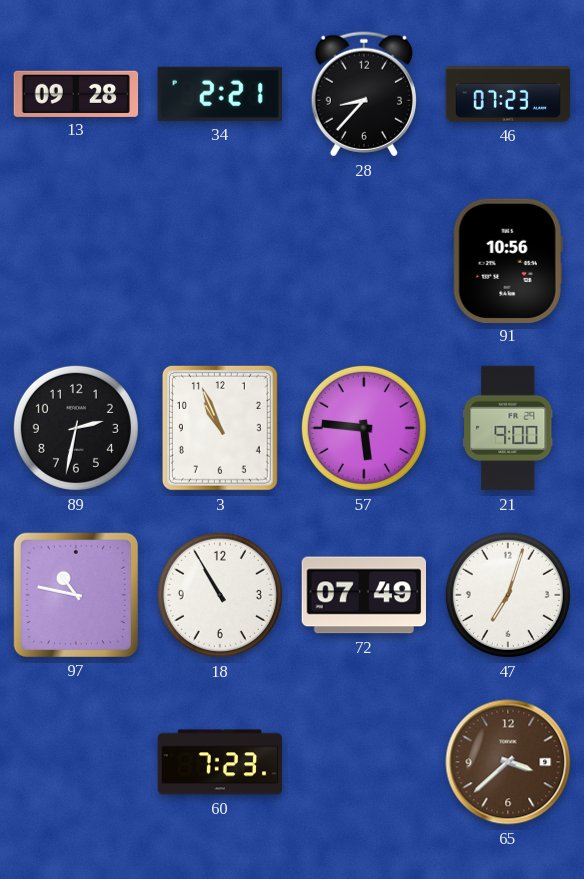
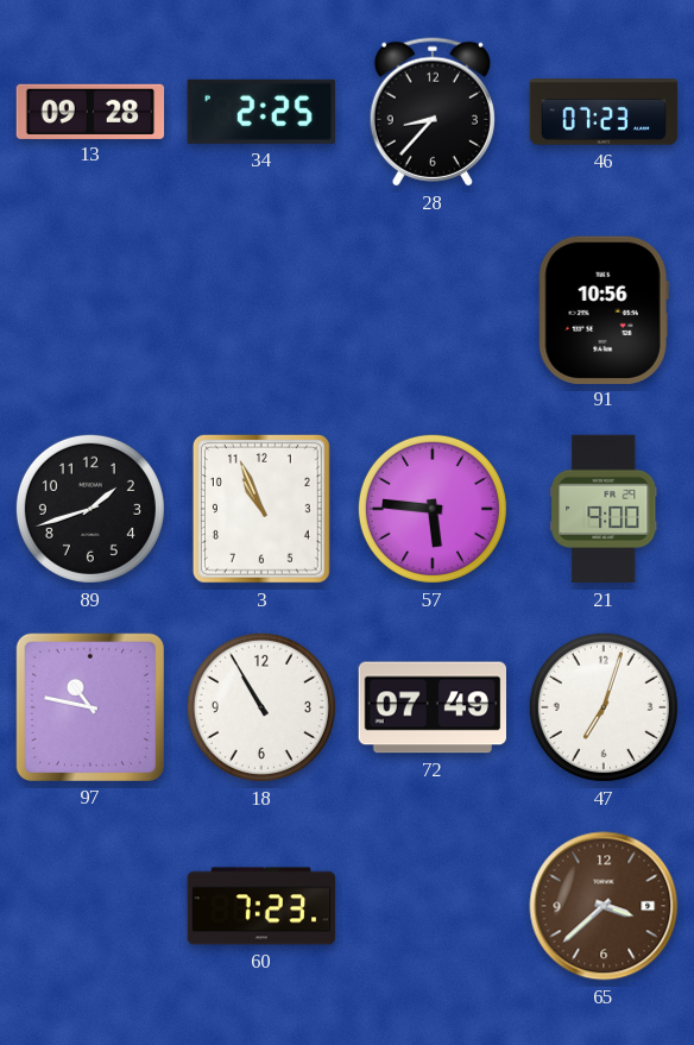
34: 2:21 -> 2:25 (261, 112)
89: 2:32 -> 1:42 (90, 509)
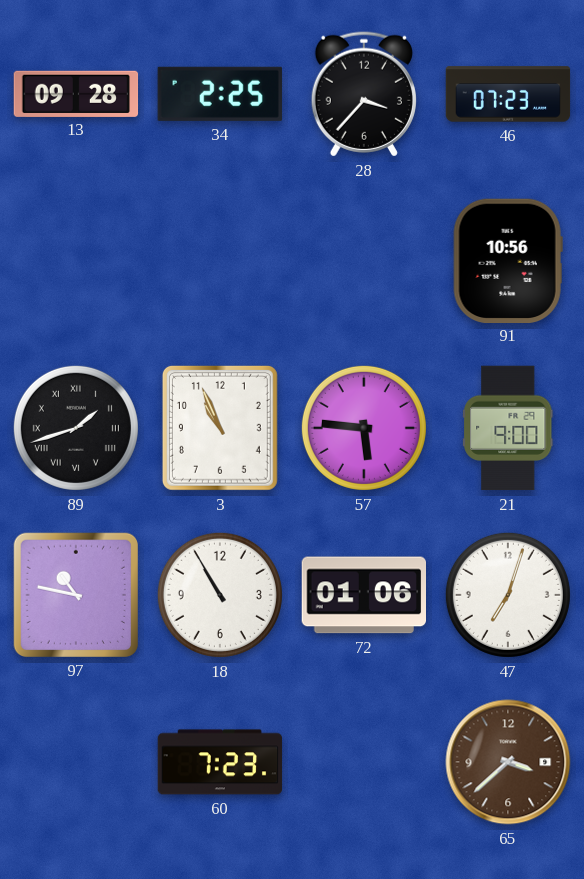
28: 8:37 -> 3:37 (364, 94)
89 numerals: Arabic -> Roman (76, 428)
72: 07:49 -> 01:06 (363, 595)
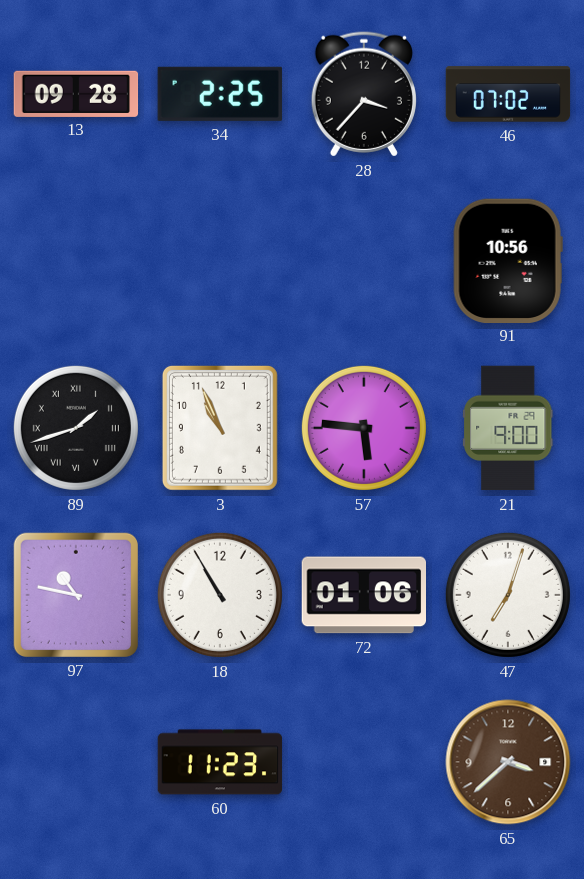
46: 07:23 -> 07:02 (508, 94)
60: 7:23 -> 11:23 (220, 762)
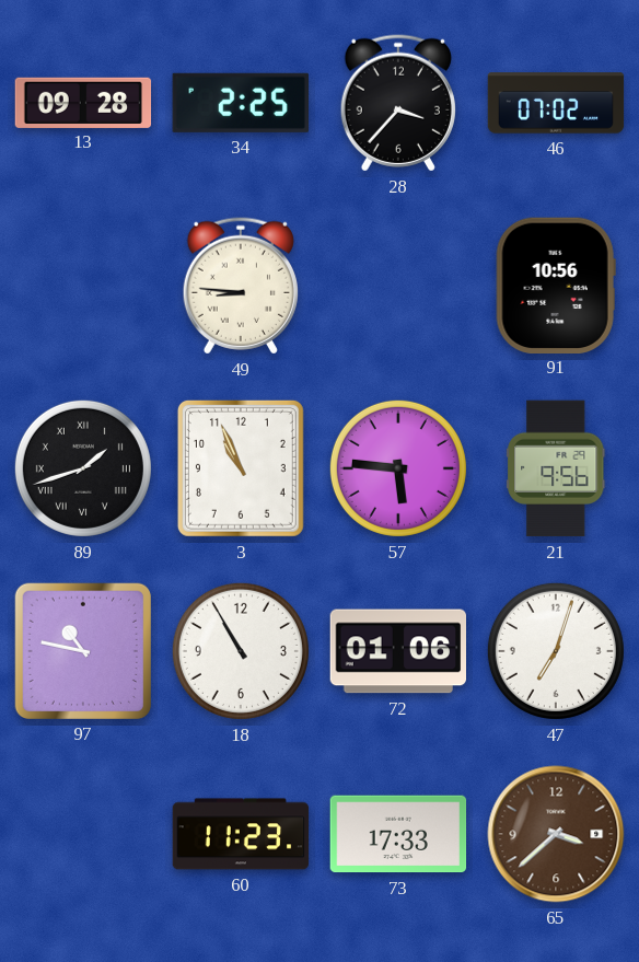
49: none -> 8:46 (241, 286)
21: 9:00 -> 9:56 (556, 468)
73: none -> 17:33 (398, 834)
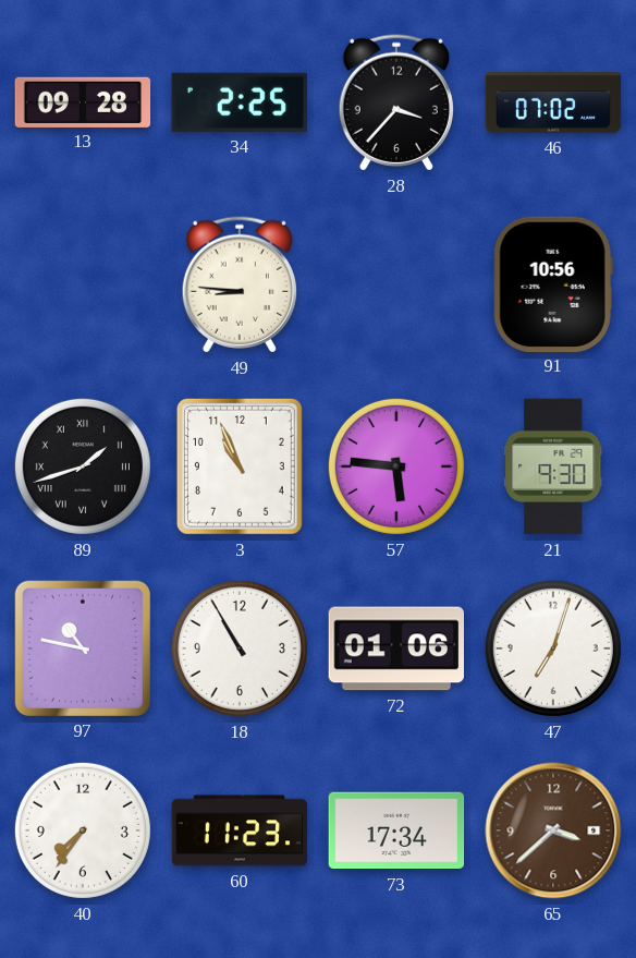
21: 9:56 -> 9:30 (553, 466)
40: none -> 7:36 (83, 830)
73: 17:33 -> 17:34 (396, 830)
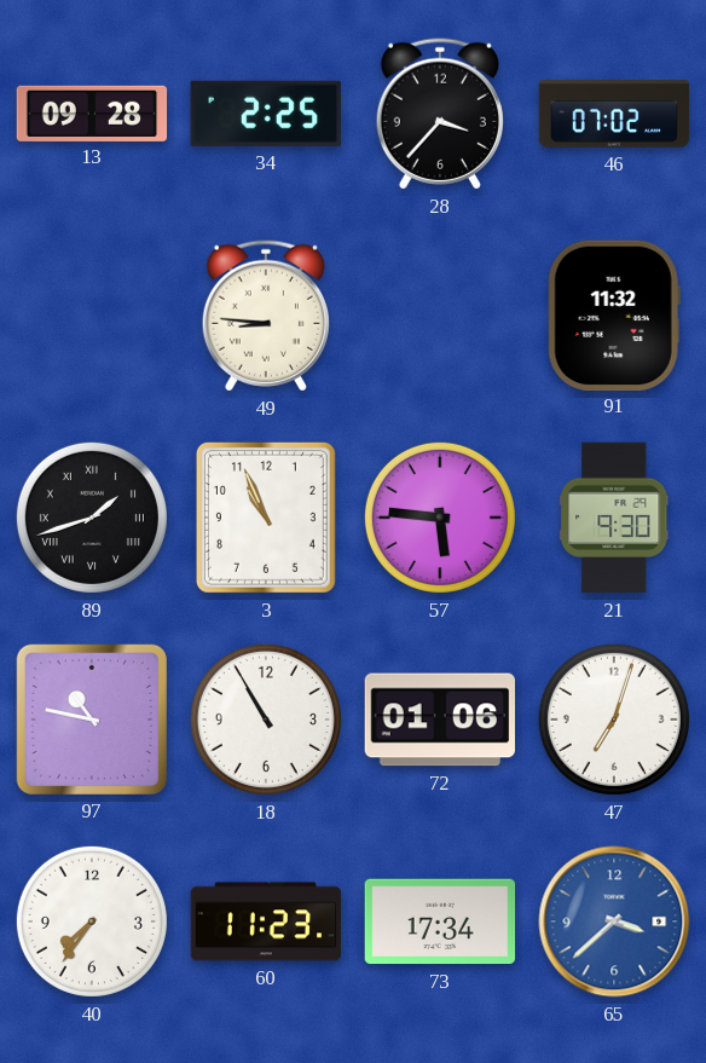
91: 10:56 -> 11:32 (614, 314)
65 dial: brown -> blue (614, 922)
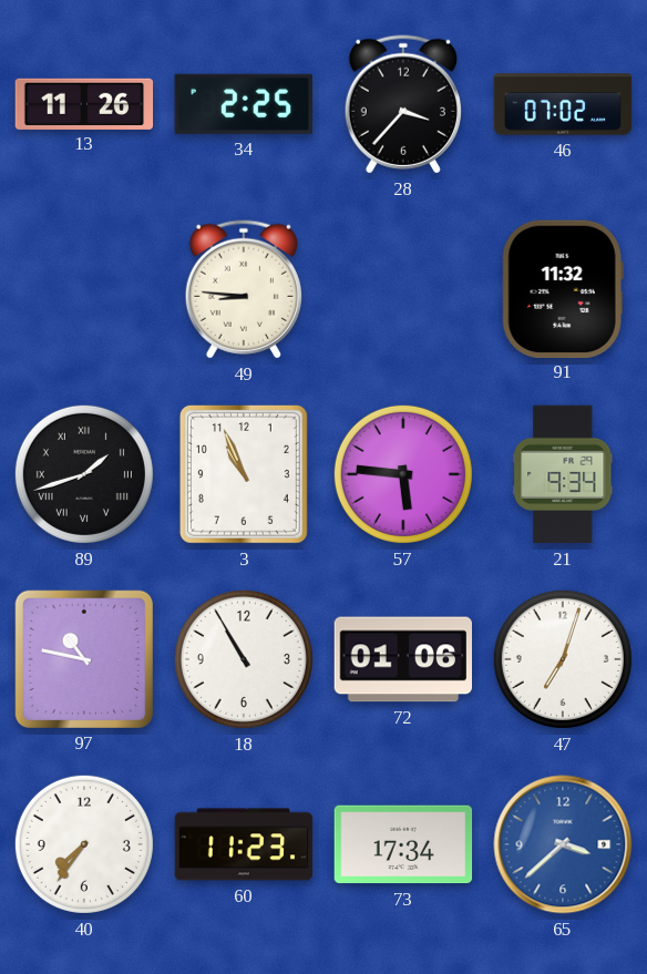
13: 09:28 -> 11:26 (84, 103)
21: 9:30 -> 9:34 (563, 474)
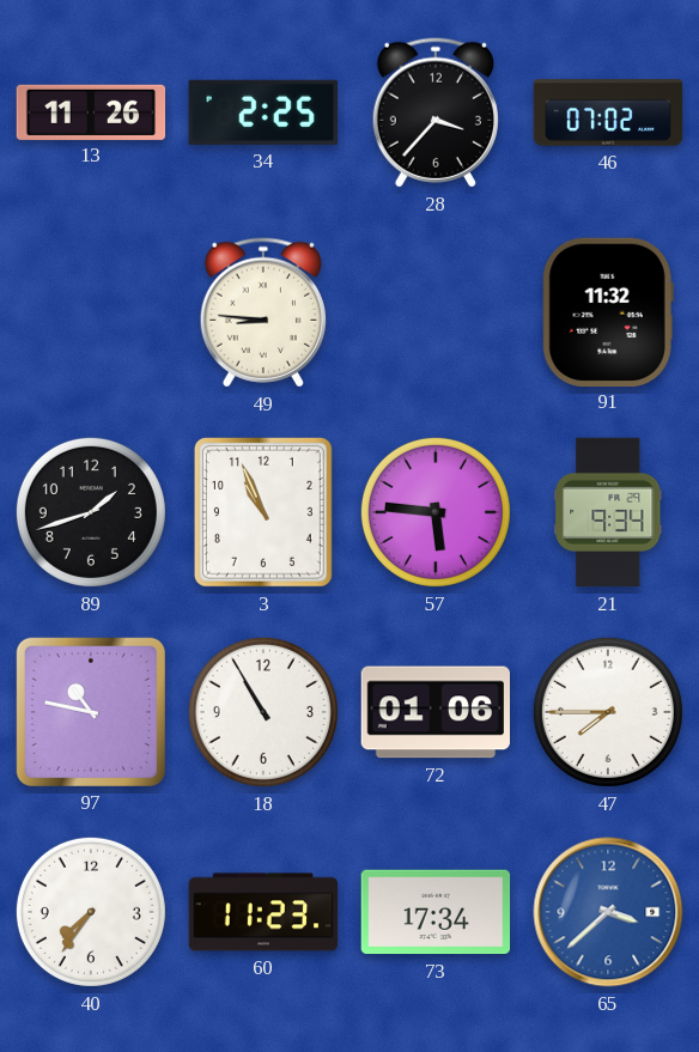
89 numerals: Roman -> Arabic (91, 512)
47: 7:03 -> 7:45 (608, 712)
